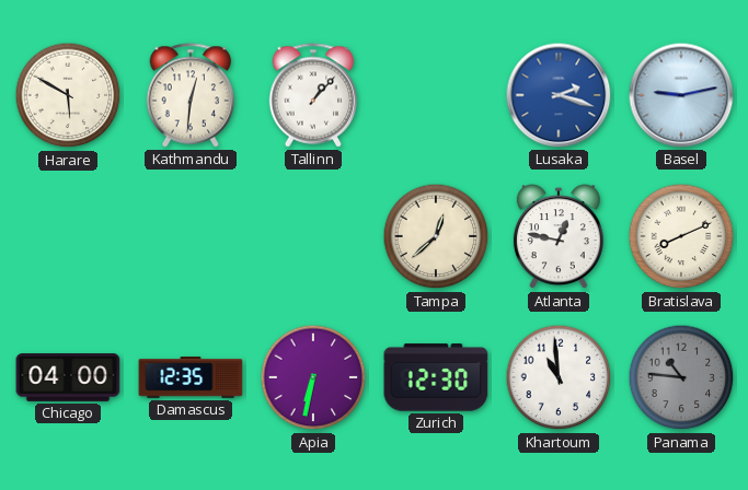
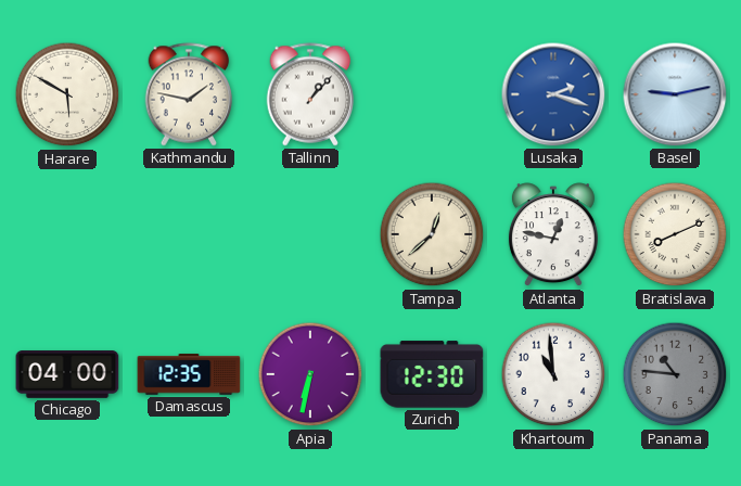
Kathmandu: 12:31 -> 1:47 (189, 94)
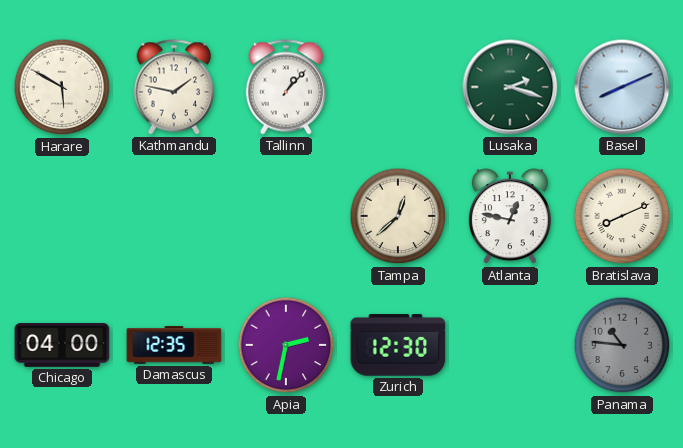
Lusaka dial: blue -> green (510, 87)
Basel: 9:13 -> 8:11 (622, 87)
Apia: 6:32 -> 2:32 (286, 345)
Khartoum: 10:59 -> none (553, 374)
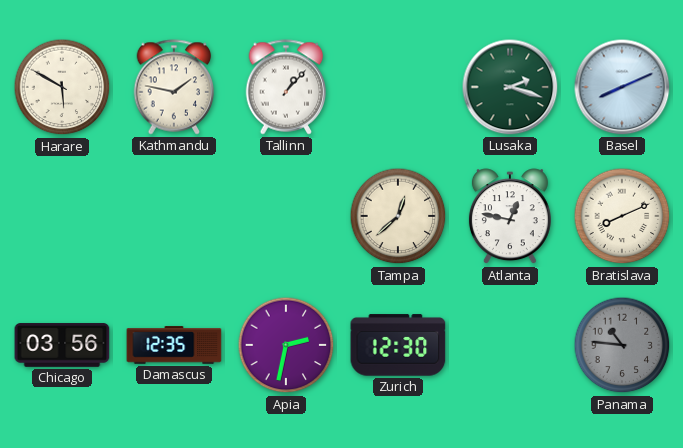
Chicago: 04:00 -> 03:56 (62, 345)
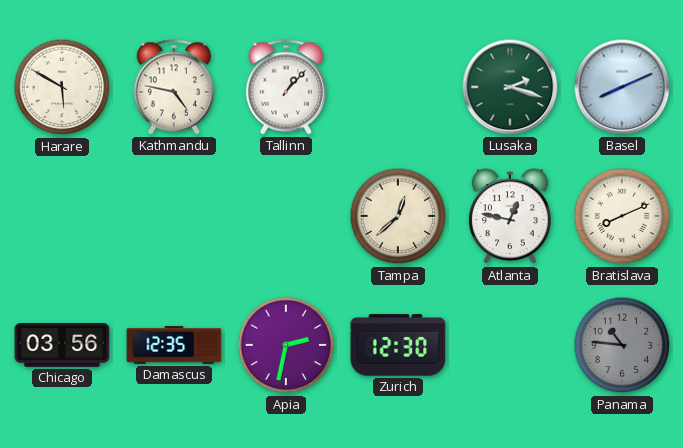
Kathmandu: 1:47 -> 4:47 (174, 87)
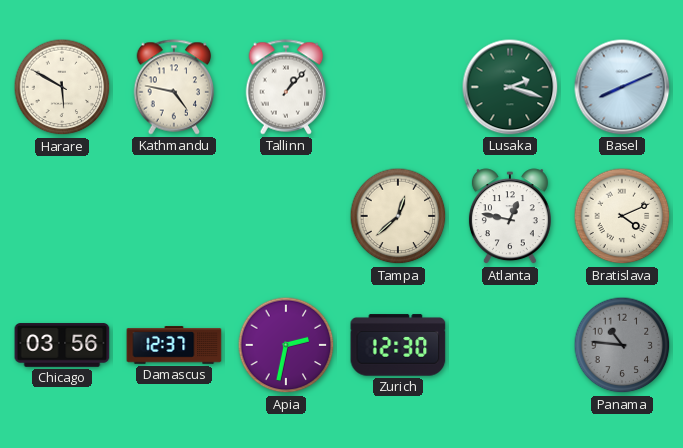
Bratislava: 8:11 -> 4:11 (622, 216)
Damascus: 12:35 -> 12:37 (174, 345)
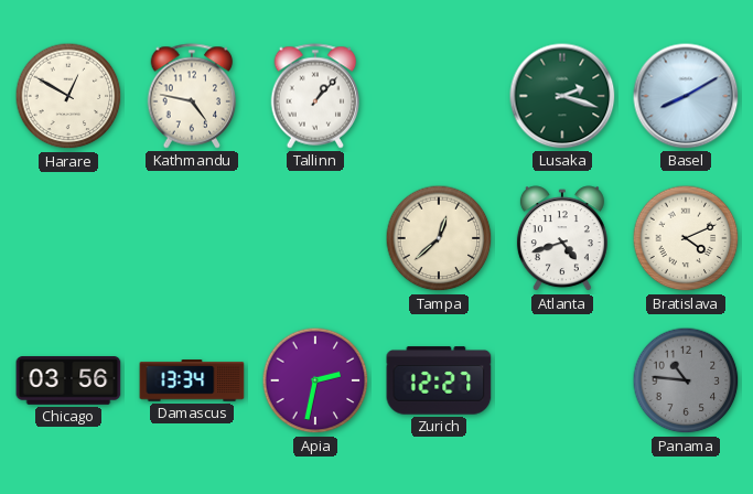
Harare: 5:50 -> 12:50 (68, 96)
Basel: 8:11 -> 8:10 (686, 96)
Atlanta: 12:47 -> 4:42 (562, 239)
Damascus: 12:37 -> 13:34 (192, 380)
Zurich: 12:30 -> 12:27 (439, 380)
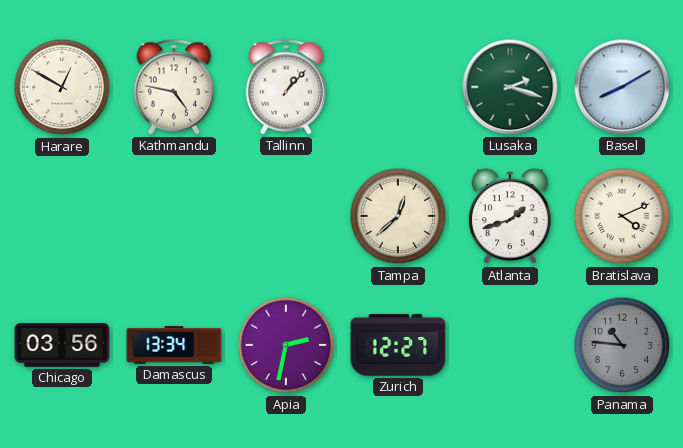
Atlanta: 4:42 -> 1:42 (510, 217)
